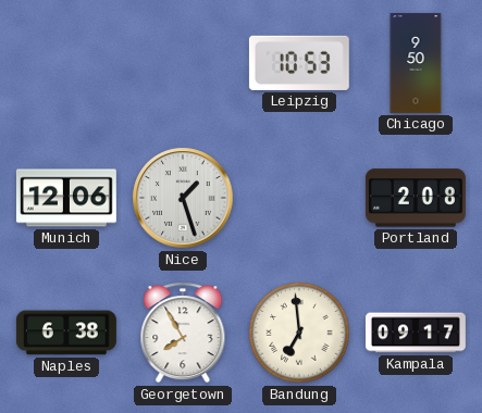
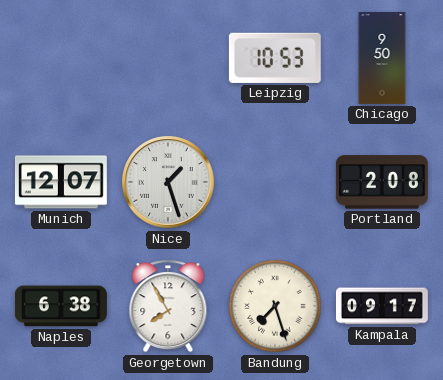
Munich: 12:06 -> 12:07 (61, 182)
Bandung: 6:59 -> 7:27 (275, 306)
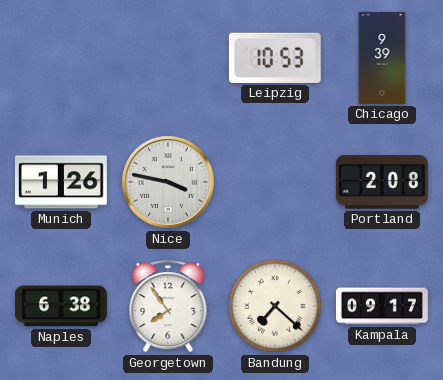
Chicago: 9:50 -> 9:39 (382, 58)
Munich: 12:07 -> 1:26 (61, 182)
Nice: 1:27 -> 3:47 (168, 182)
Georgetown: 7:55 -> 7:54 (168, 306)
Bandung: 7:27 -> 7:22 (275, 306)
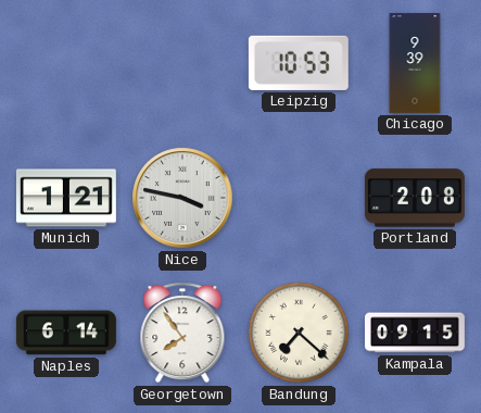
Munich: 1:26 -> 1:21 (66, 198)
Naples: 6:38 -> 6:14 (66, 333)
Kampala: 09:17 -> 09:15 (415, 333)
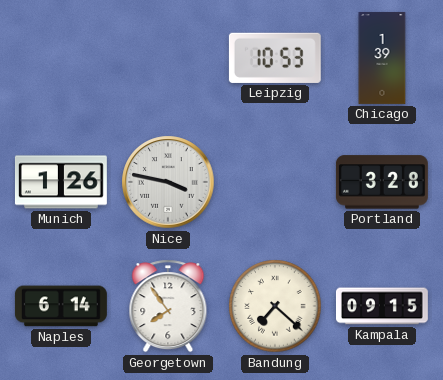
Chicago: 9:39 -> 1:39 (382, 58)
Munich: 1:21 -> 1:26 (61, 182)
Portland: 2:08 -> 3:28 (382, 182)
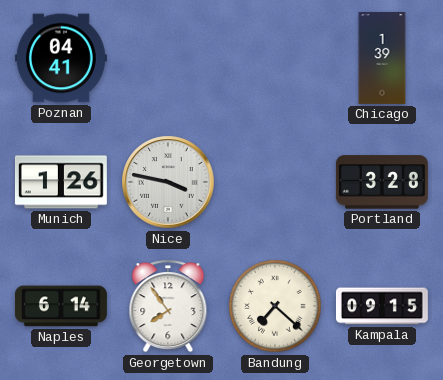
Poznan: none -> 04:41 (61, 58)
Leipzig: 10:53 -> none (275, 58)
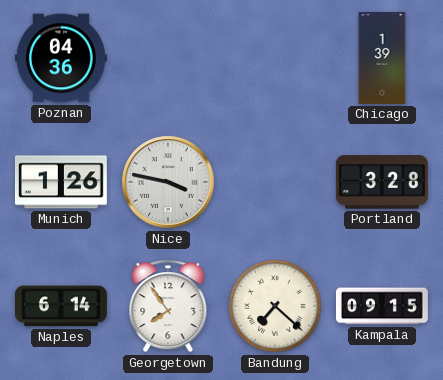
Poznan: 04:41 -> 04:36 (61, 58)
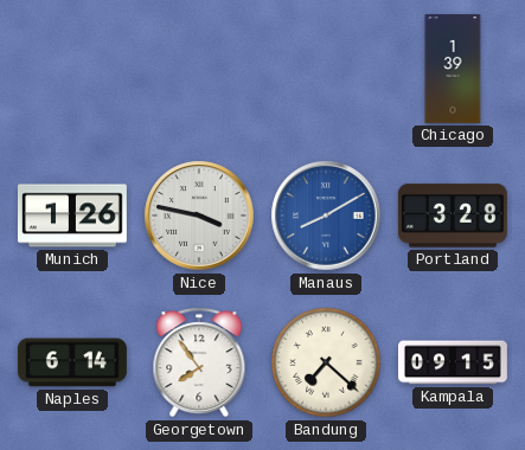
Poznan: 04:36 -> none (61, 58)
Manaus: none -> 8:10 (326, 216)
